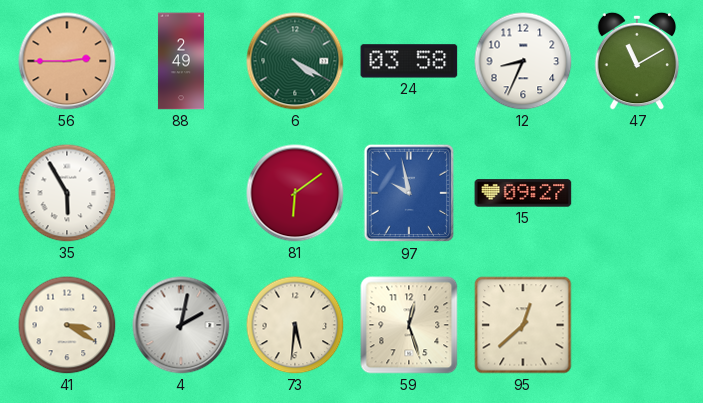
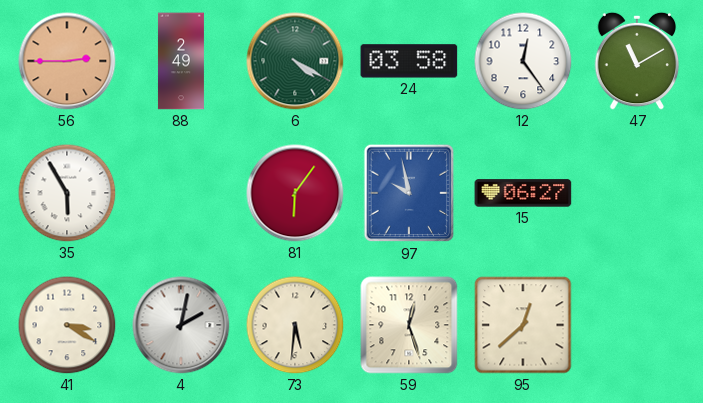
12: 8:34 -> 12:24 (523, 61)
81: 6:09 -> 6:06 (295, 193)
15: 09:27 -> 06:27 (523, 193)
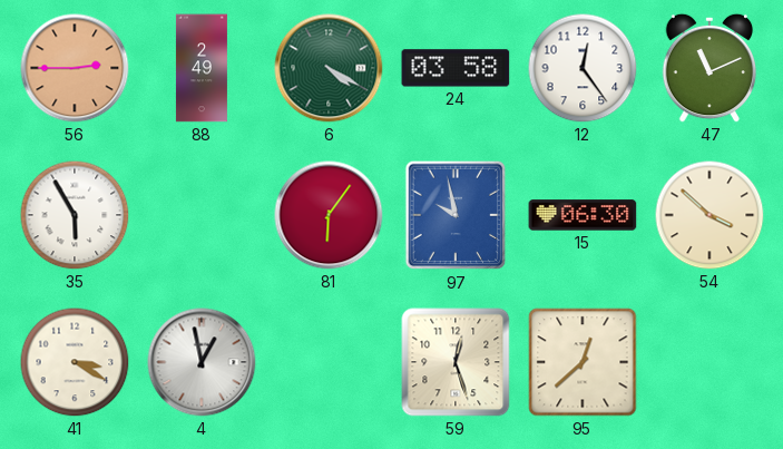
47: 11:10 -> 11:11 (709, 68)
15: 06:27 -> 06:30 (583, 215)
54: none -> 3:52 (709, 215)
4: 2:02 -> 12:58 (202, 362)
73: 5:31 -> none (295, 325)
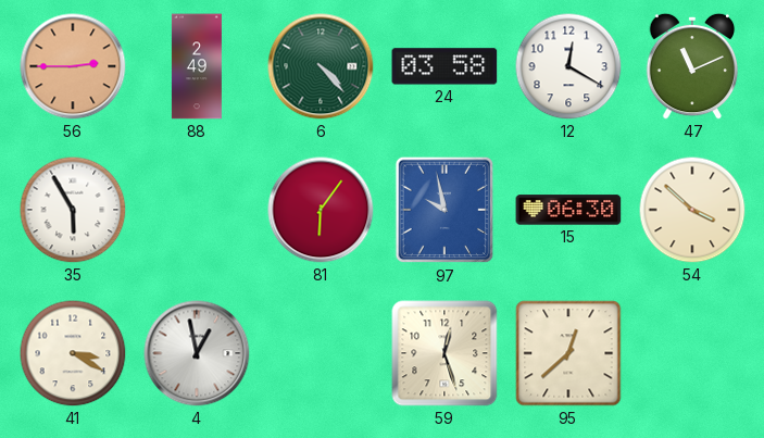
6: 4:20 -> 4:23 (321, 66)
12: 12:24 -> 12:20 (568, 66)
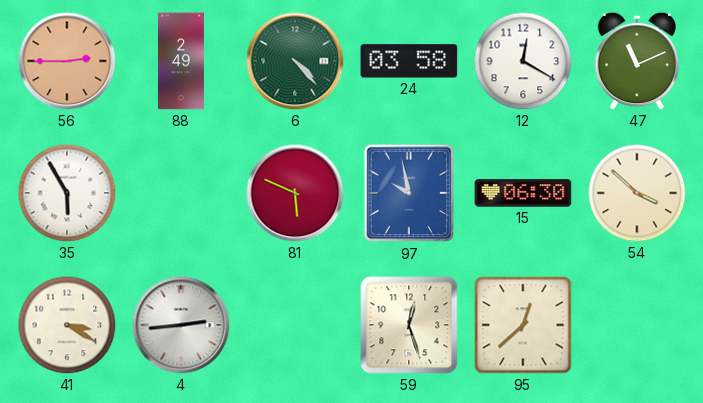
81: 6:06 -> 5:49 (295, 193)
4: 12:58 -> 2:44 (181, 325)
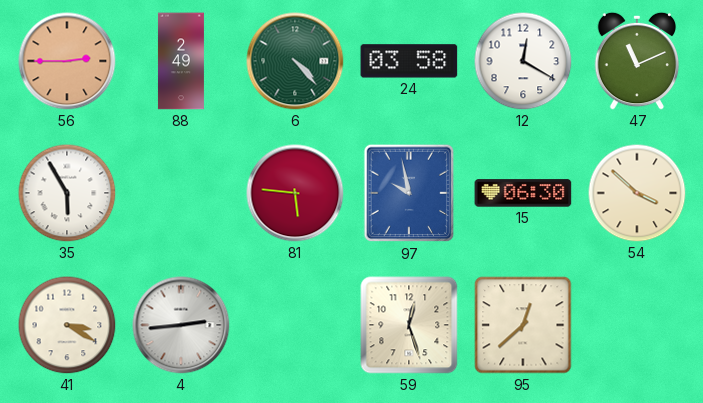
81: 5:49 -> 5:46 (295, 193)
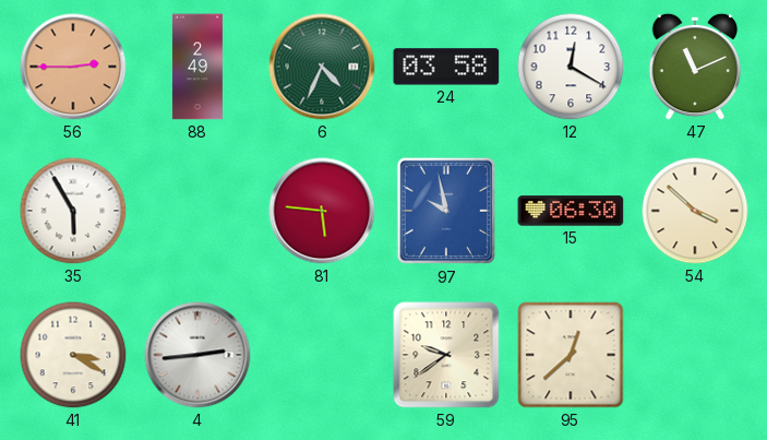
6: 4:23 -> 4:34 (322, 67)
59: 12:27 -> 9:39 (446, 355)
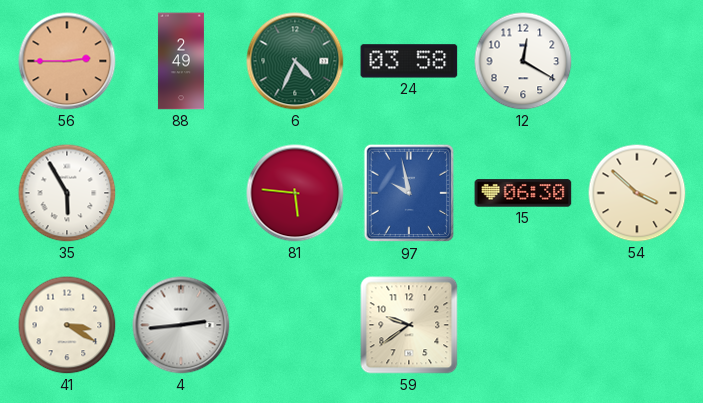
47: 11:11 -> none (695, 67)
95: 12:38 -> none (571, 355)
